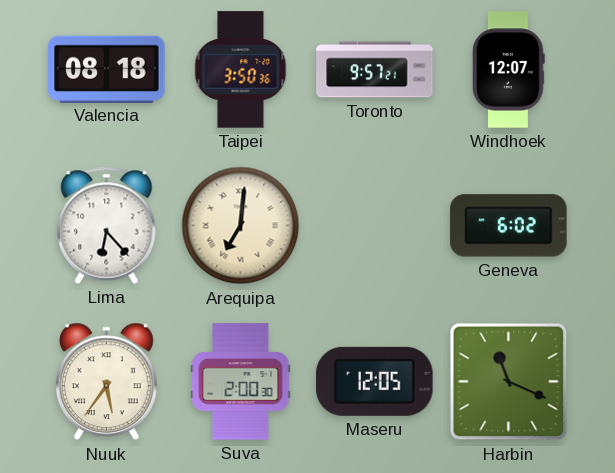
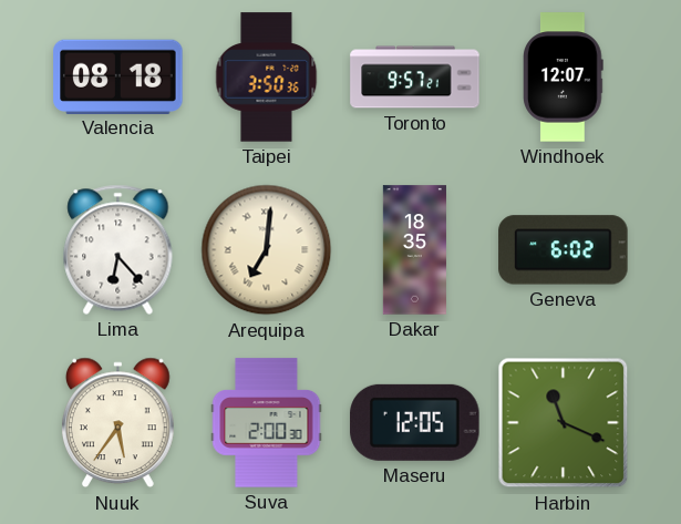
Dakar: none -> 18:35 (414, 250)
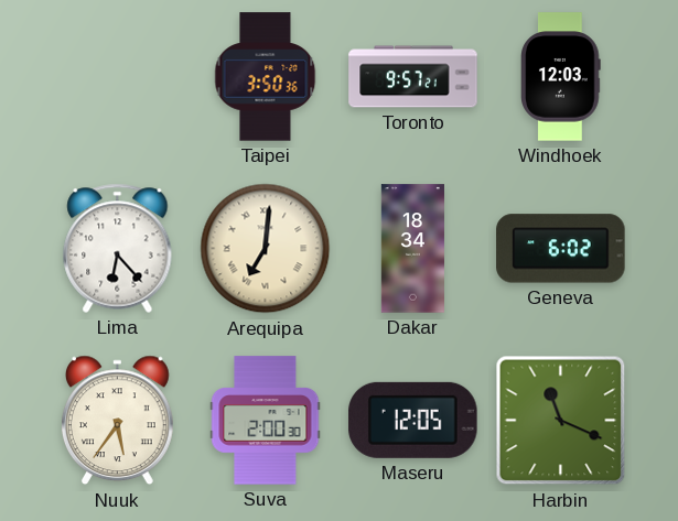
Valencia: 08:18 -> none (118, 76)
Windhoek: 12:07 -> 12:03 (561, 77)
Dakar: 18:35 -> 18:34 (412, 249)
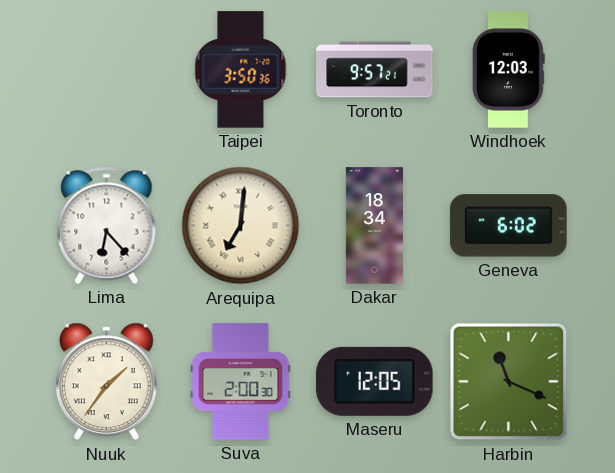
Nuuk: 5:36 -> 1:36 (107, 382)
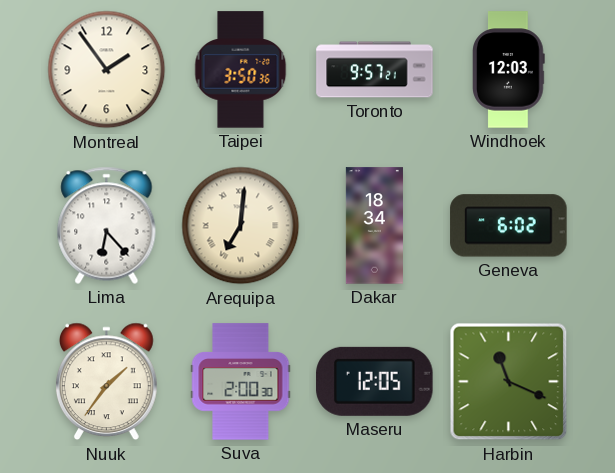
Montreal: none -> 1:54 (107, 70)
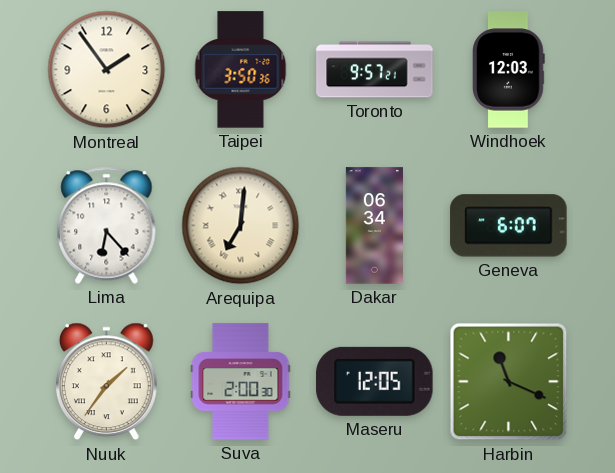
Dakar: 18:34 -> 06:34 (374, 226)
Geneva: 6:02 -> 6:07 (509, 226)
